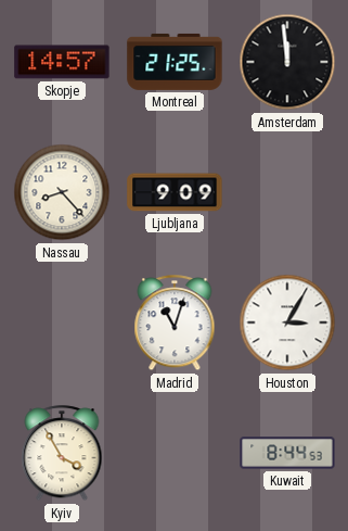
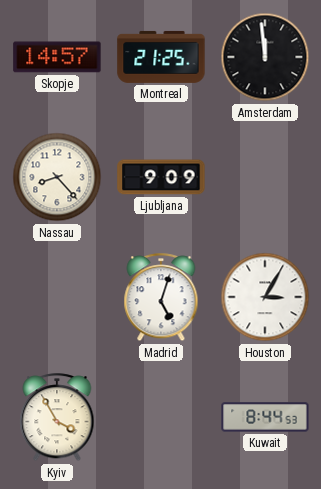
Madrid: 11:03 -> 5:03 (161, 298)
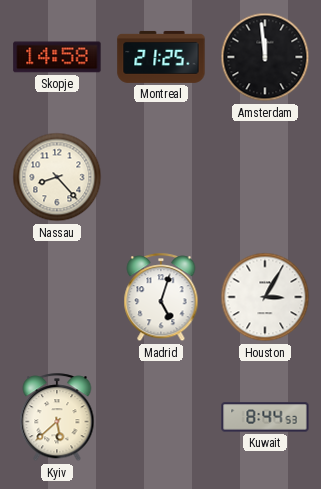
Skopje: 14:57 -> 14:58 (57, 57)
Ljubljana: 9:09 -> none (161, 177)
Kyiv: 3:55 -> 5:38 (57, 418)
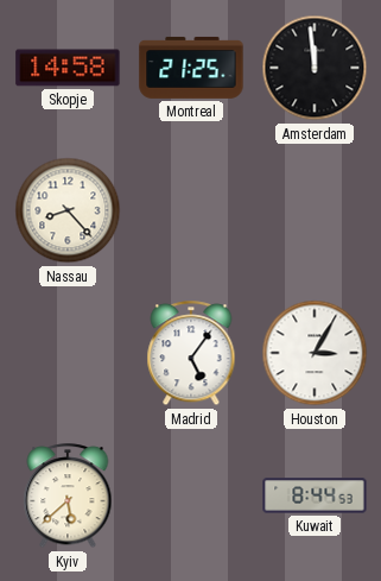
Madrid: 5:03 -> 5:06 (191, 354)
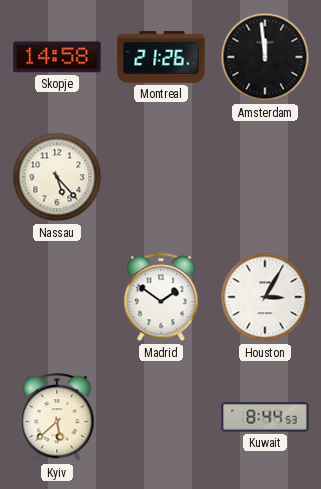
Montreal: 21:25 -> 21:26 (161, 57)
Nassau: 8:23 -> 5:23 (57, 177)
Madrid: 5:06 -> 1:51 (161, 298)
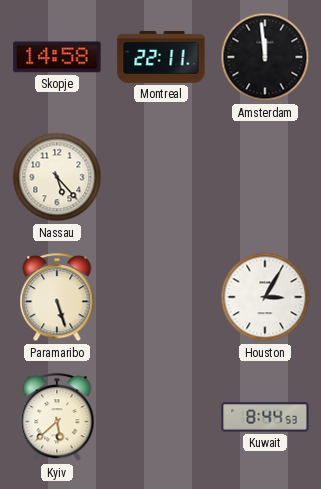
Montreal: 21:26 -> 22:11 (161, 57)
Paramaribo: none -> 5:27 (57, 298)
Madrid: 1:51 -> none (161, 298)
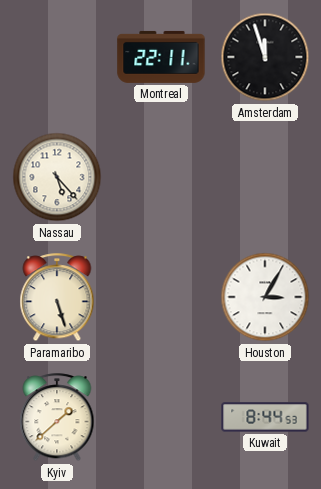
Skopje: 14:58 -> none (57, 57)
Amsterdam: 11:59 -> 11:57 (265, 57)
Kyiv: 5:38 -> 1:38 (57, 418)
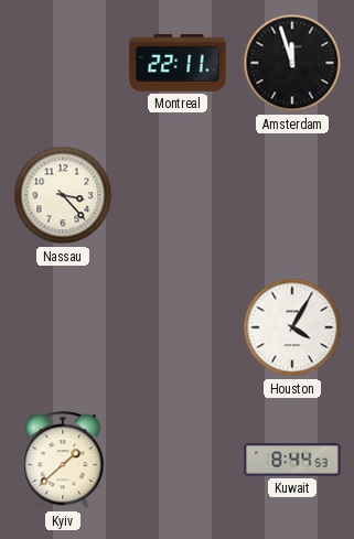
Nassau: 5:23 -> 3:23 (63, 195)
Paramaribo: 5:27 -> none (57, 298)
Houston: 3:05 -> 4:05 (292, 327)
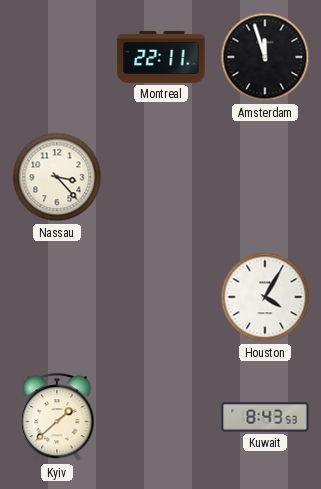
Kuwait: 8:44 -> 8:43 (265, 417)
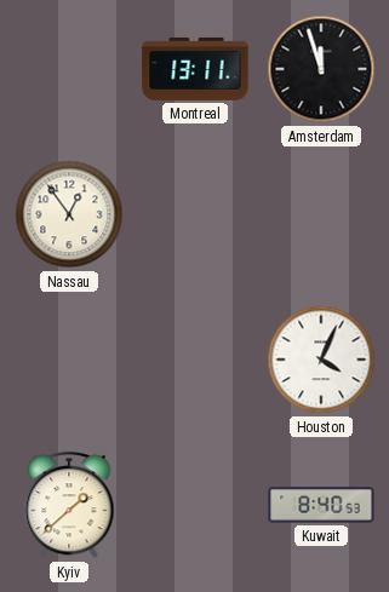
Montreal: 22:11 -> 13:11 (195, 69)
Nassau: 3:23 -> 12:54 (69, 214)
Houston: 4:05 -> 4:04 (321, 360)
Kuwait: 8:43 -> 8:40 (321, 505)
